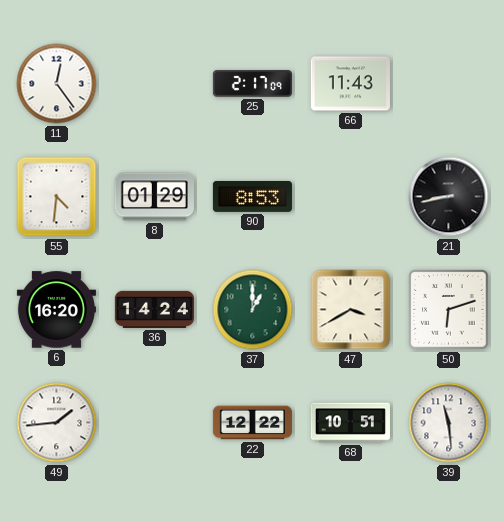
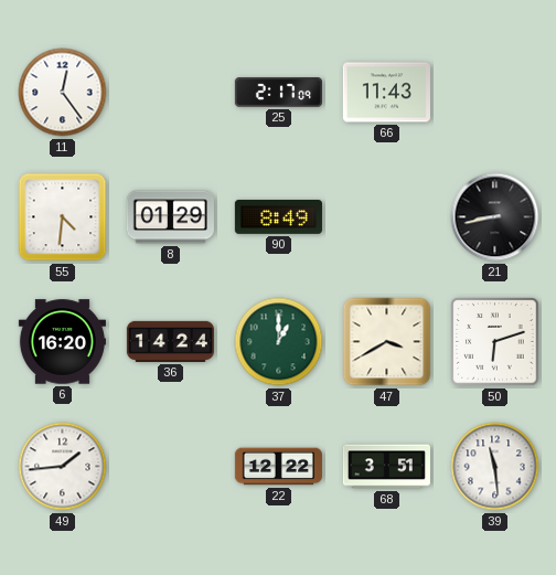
90: 8:53 -> 8:49 (278, 216)
68: 10:51 -> 3:51 (386, 467)
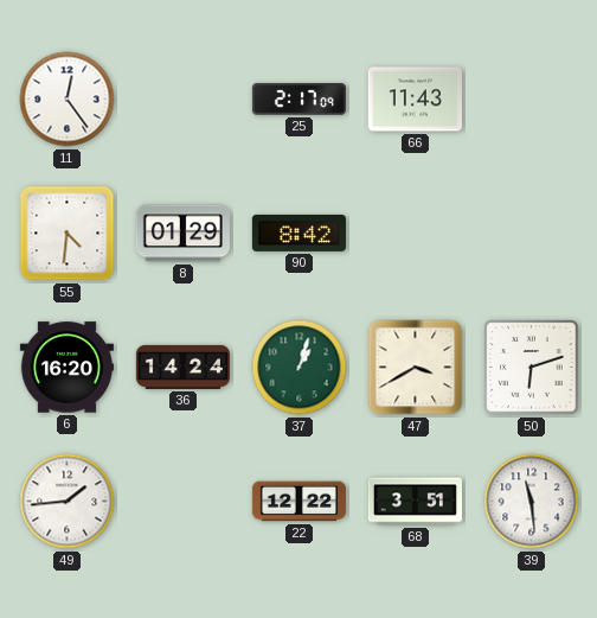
90: 8:49 -> 8:42 (298, 232)
21: 8:43 -> none (495, 217)
37: 1:00 -> 1:03 (300, 368)
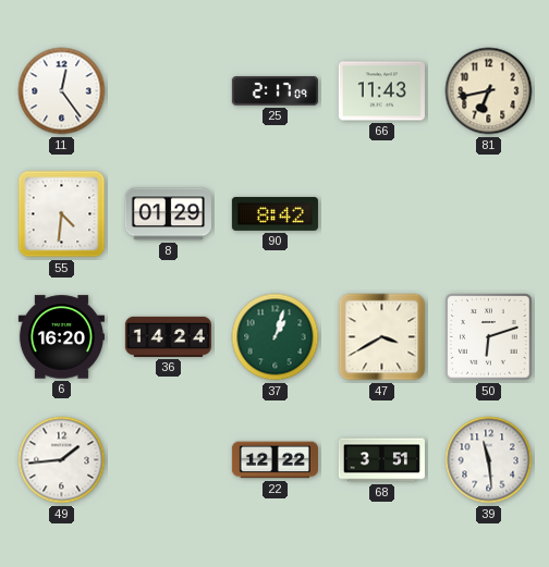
81: none -> 6:43 (489, 91)
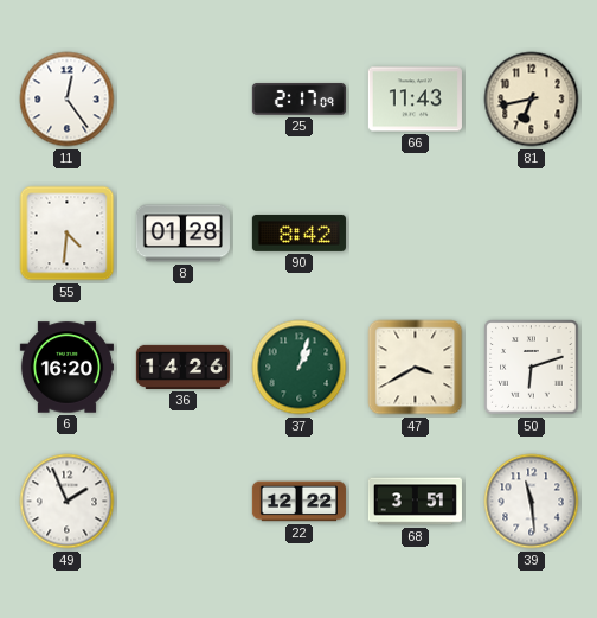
8: 01:29 -> 01:28 (182, 234)
36: 14:24 -> 14:26 (182, 367)
49: 1:44 -> 1:56 (68, 502)
